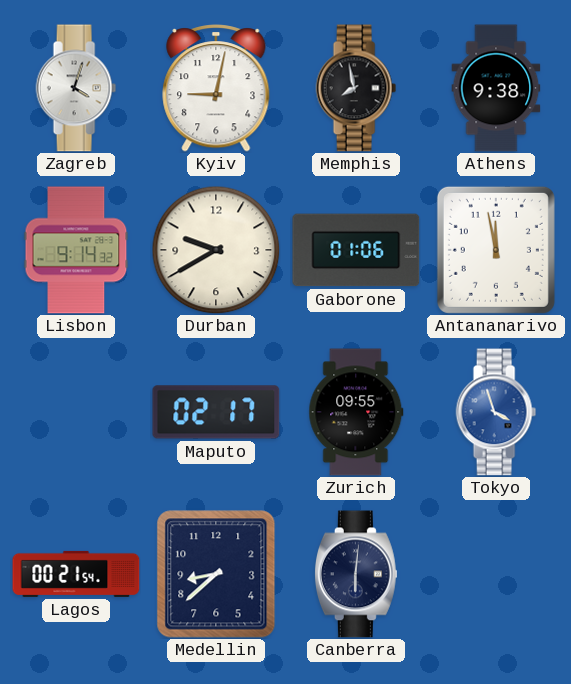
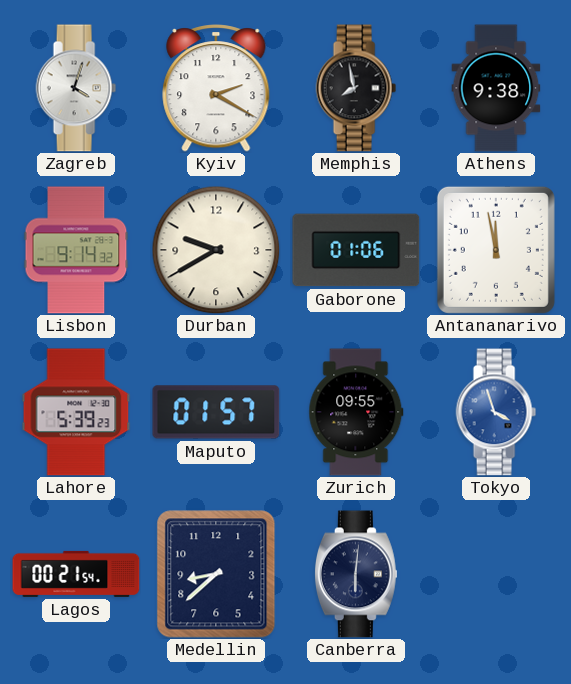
Kyiv: 9:02 -> 2:20 (216, 88)
Lahore: none -> 5:39 (76, 412)
Maputo: 02:17 -> 01:57 (216, 412)
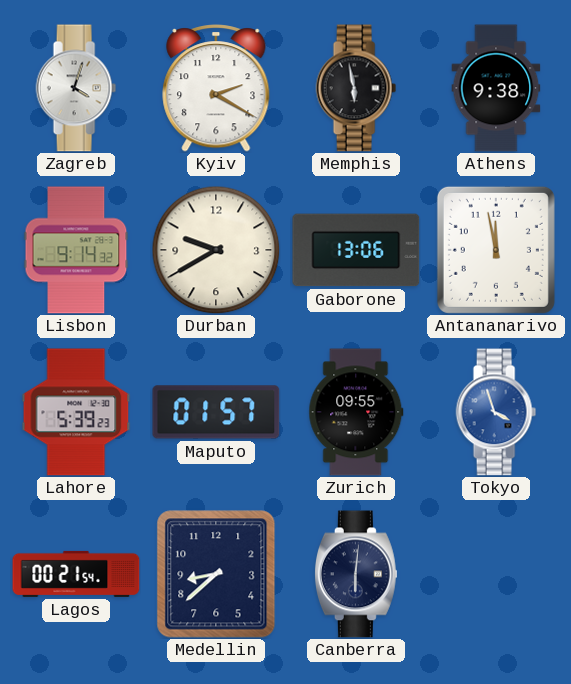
Memphis: 7:58 -> 5:58 (356, 88)
Gaborone: 01:06 -> 13:06 (356, 250)
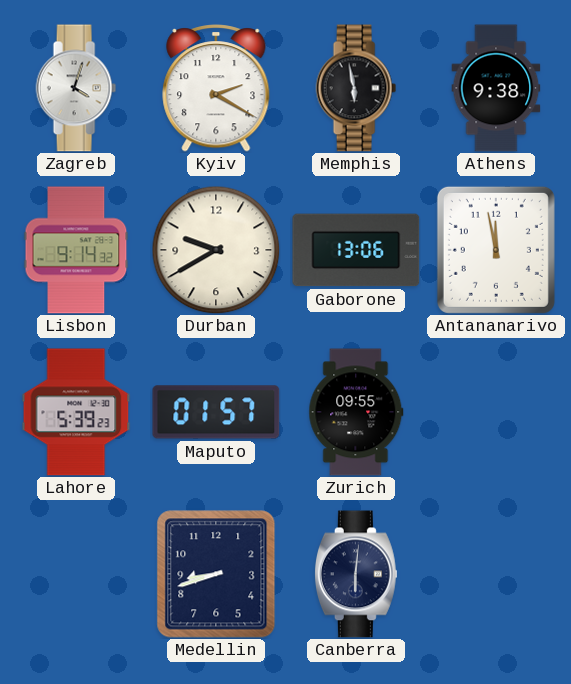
Tokyo: 3:57 -> none (496, 412)
Lagos: 00:21 -> none (76, 574)
Medellin: 8:38 -> 8:42 (216, 574)
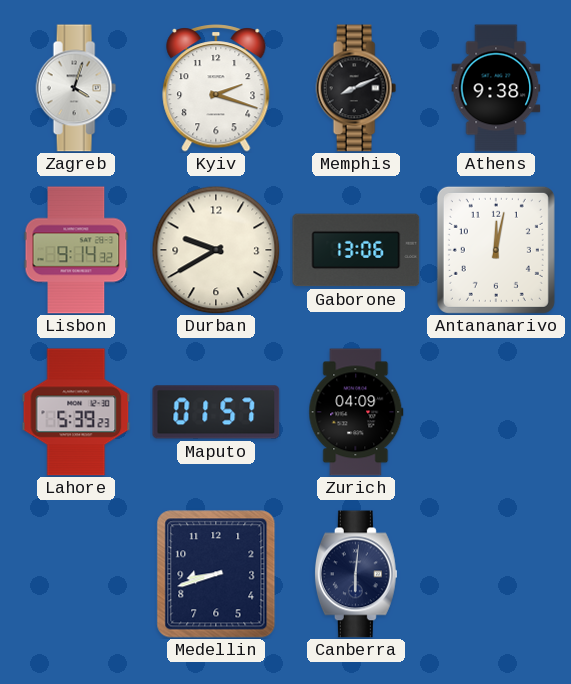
Kyiv: 2:20 -> 2:18 (216, 88)
Memphis: 5:58 -> 8:11 (356, 88)
Antananarivo: 11:58 -> 12:02 (496, 250)
Zurich: 09:55 -> 04:09 (356, 412)
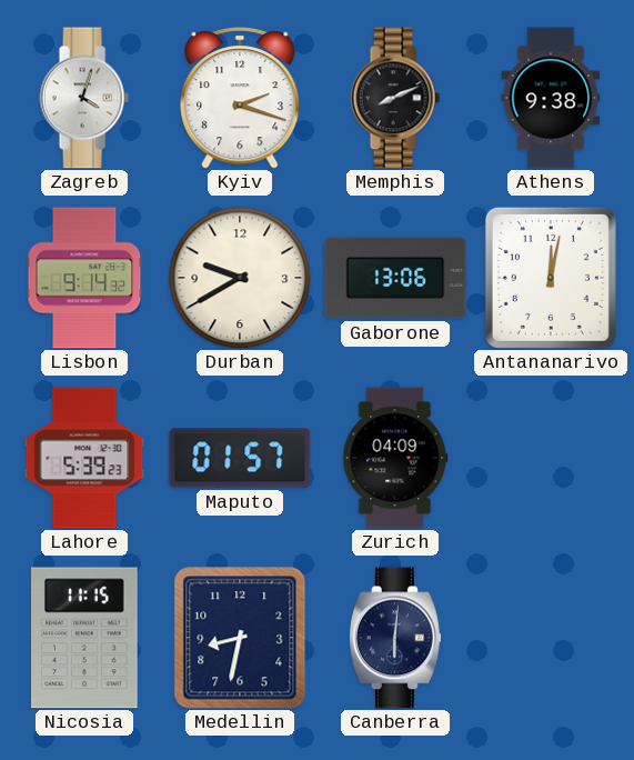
Nicosia: none -> 11:15 (85, 638)
Medellin: 8:42 -> 8:32 (240, 638)
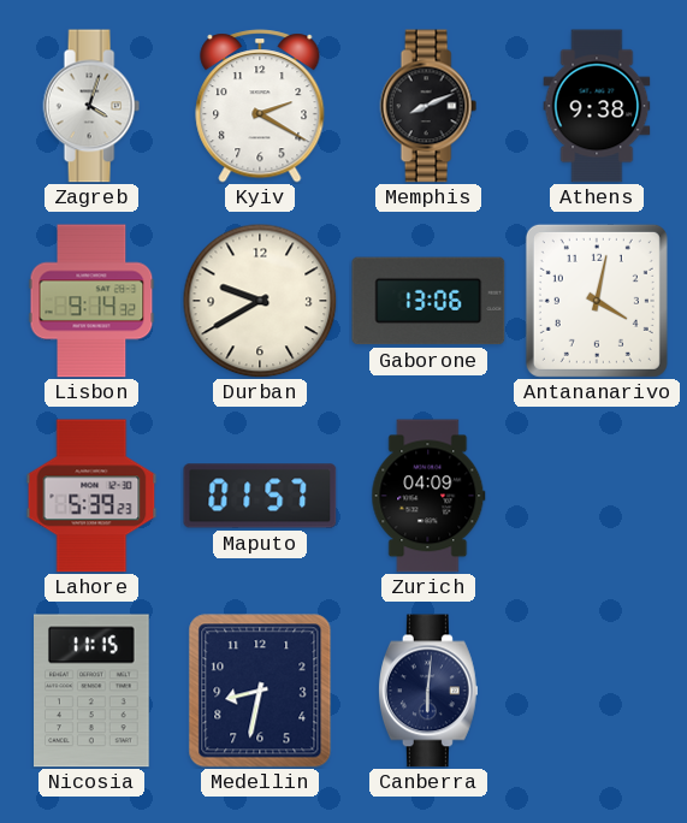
Kyiv: 2:18 -> 2:20 (260, 106)
Antananarivo: 12:02 -> 4:02 (597, 301)
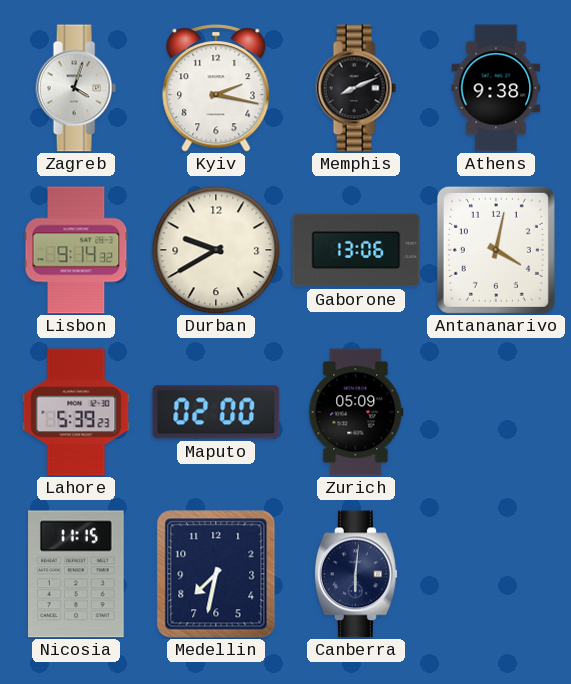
Kyiv: 2:20 -> 2:17 (216, 88)
Maputo: 01:57 -> 02:00 (216, 412)
Zurich: 04:09 -> 05:09 (356, 412)
Medellin: 8:32 -> 7:32 (216, 574)
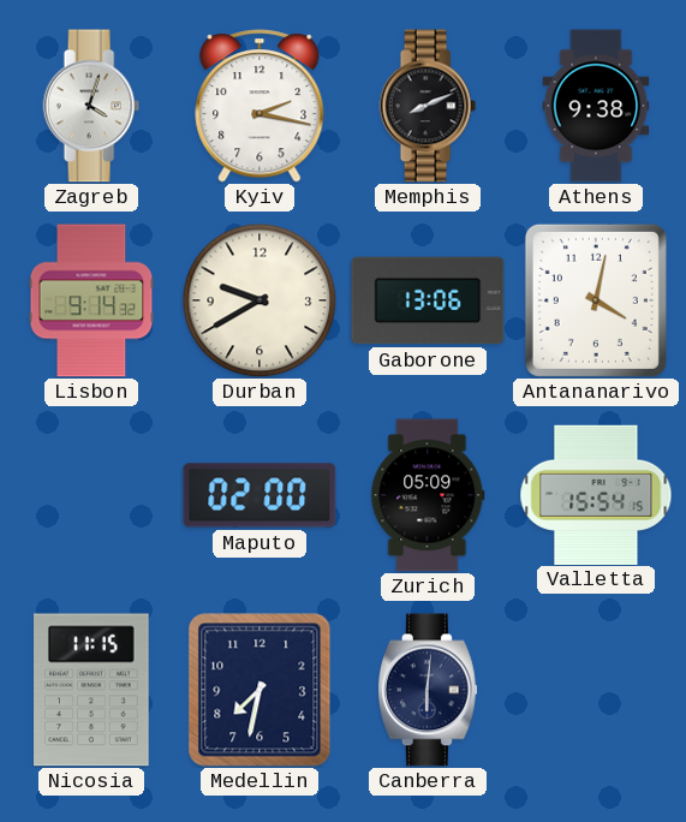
Lahore: 5:39 -> none (76, 412)
Valletta: none -> 15:54 (596, 494)
